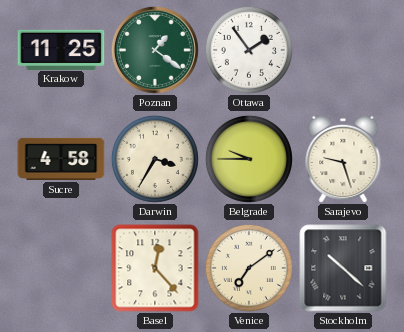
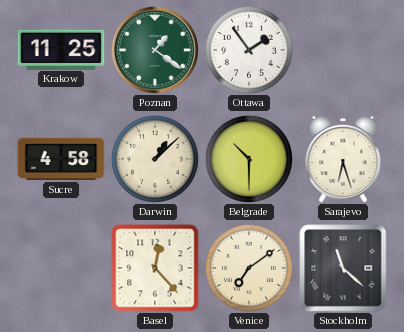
Darwin: 3:35 -> 1:08 (155, 159)
Belgrade: 9:45 -> 10:30 (249, 159)
Sarajevo: 9:27 -> 6:27 (343, 159)
Stockholm: 10:22 -> 11:22 (343, 268)
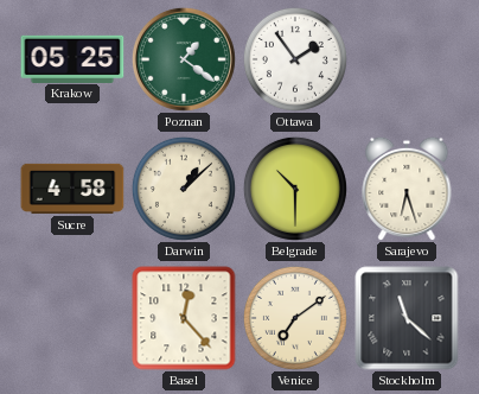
Krakow: 11:25 -> 05:25 (72, 58)
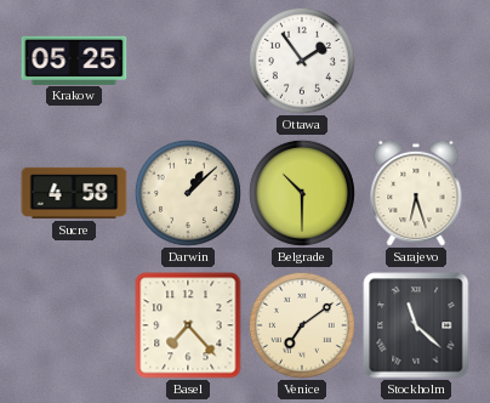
Poznan: 1:21 -> none (184, 59)
Basel: 12:23 -> 7:23 (188, 325)
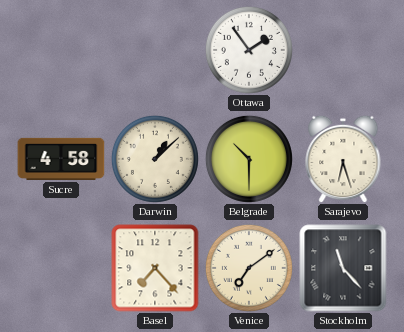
Krakow: 05:25 -> none (74, 59)
Stockholm: 11:22 -> 11:23 (343, 268)
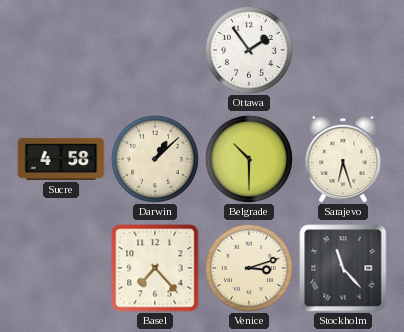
Venice: 7:09 -> 3:12 (249, 268)
